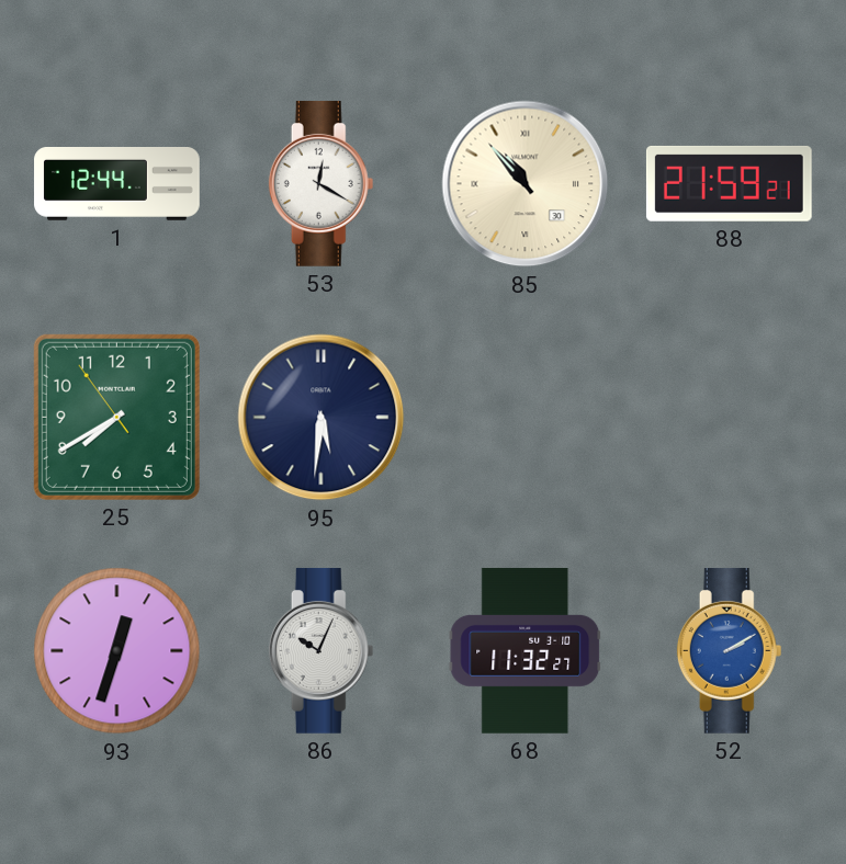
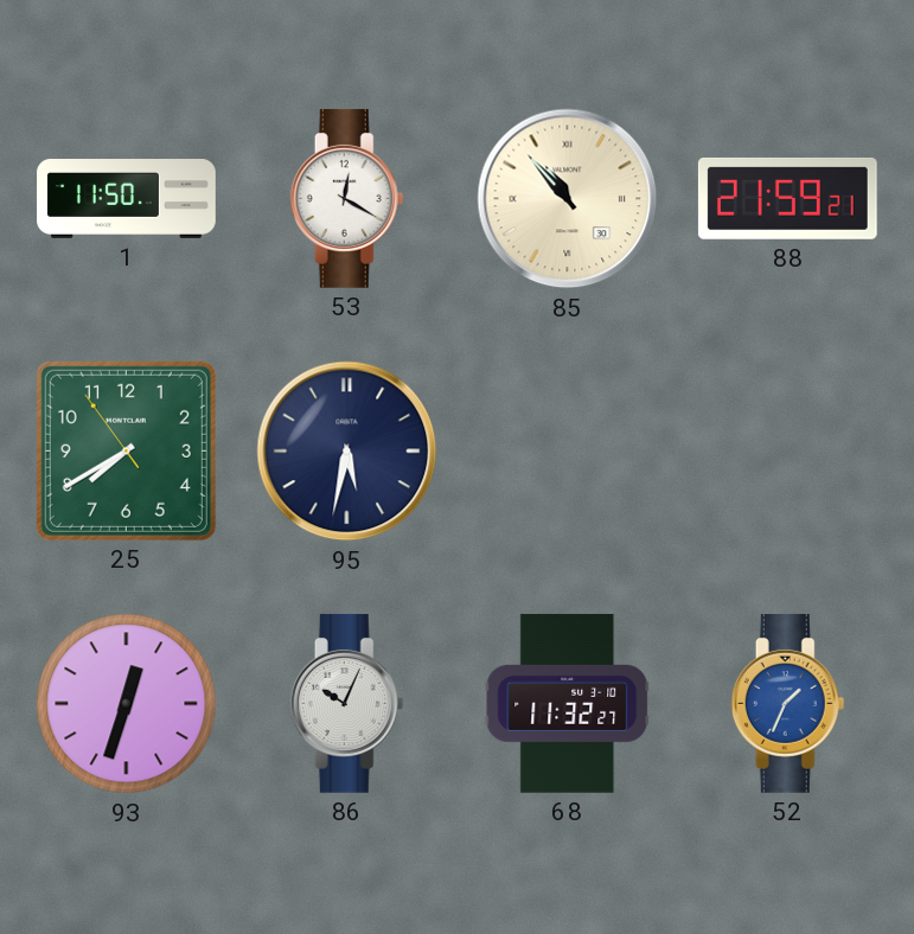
1: 12:44 -> 11:50 (127, 199)
95: 5:31 -> 5:32 (347, 452)
52: 2:10 -> 1:34 (788, 703)
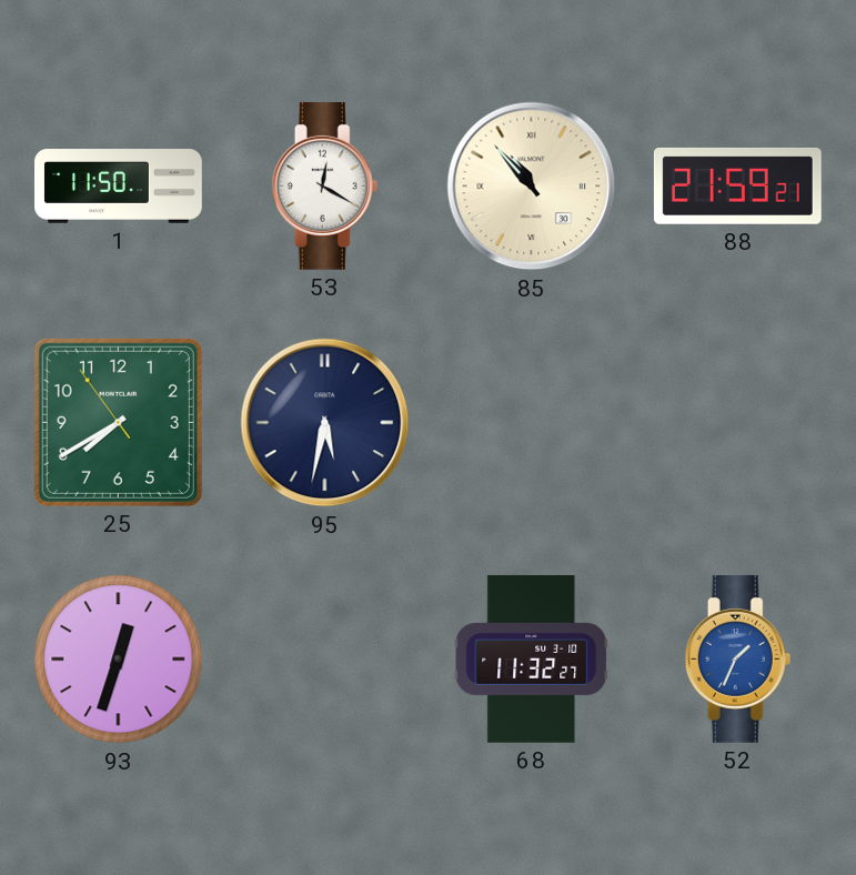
86: 10:04 -> none (347, 703)
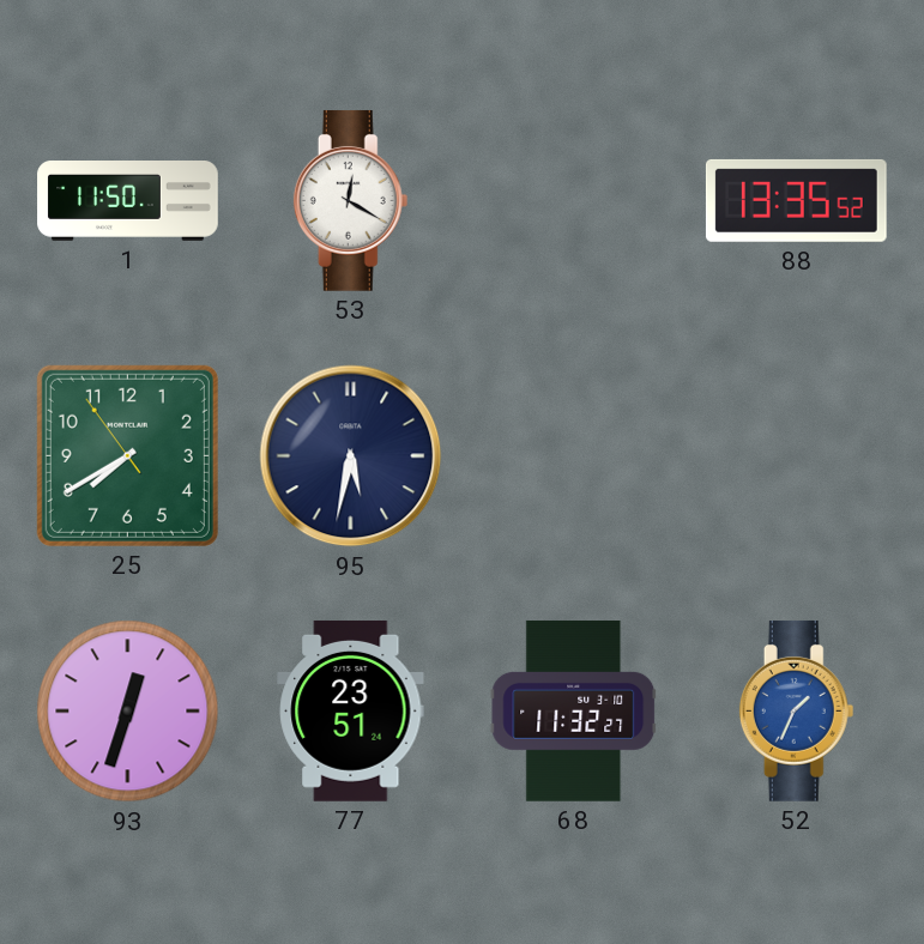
85: 10:53 -> none (532, 187)
88: 21:59 -> 13:35 (796, 200)
77: none -> 23:51 (351, 710)
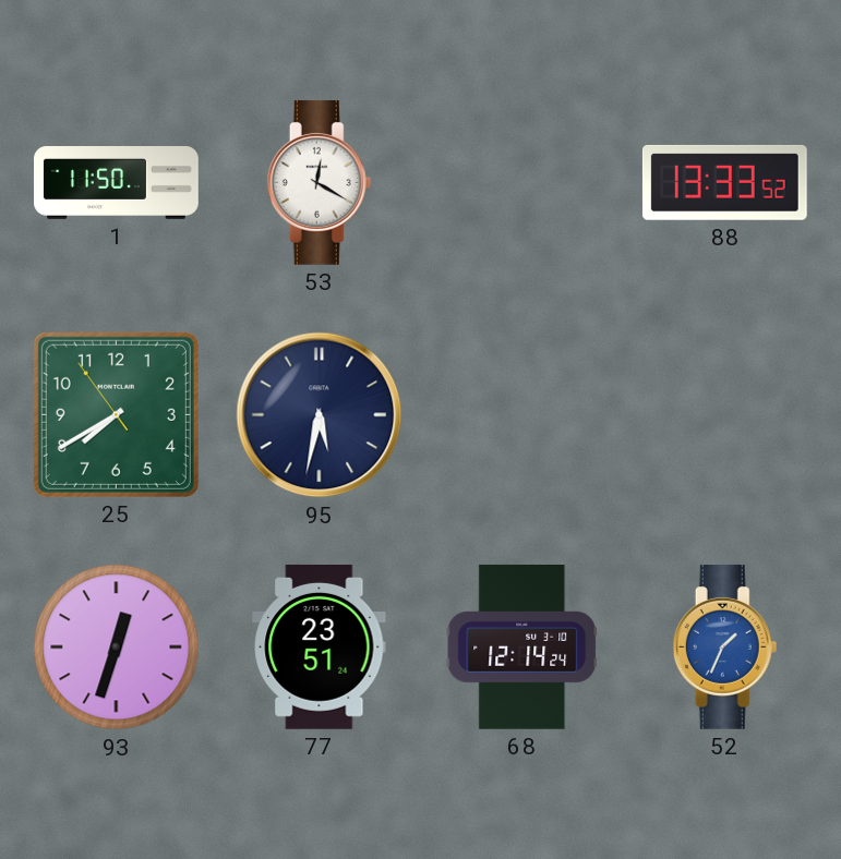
88: 13:35 -> 13:33 (724, 182)
68: 11:32 -> 12:14 (522, 646)
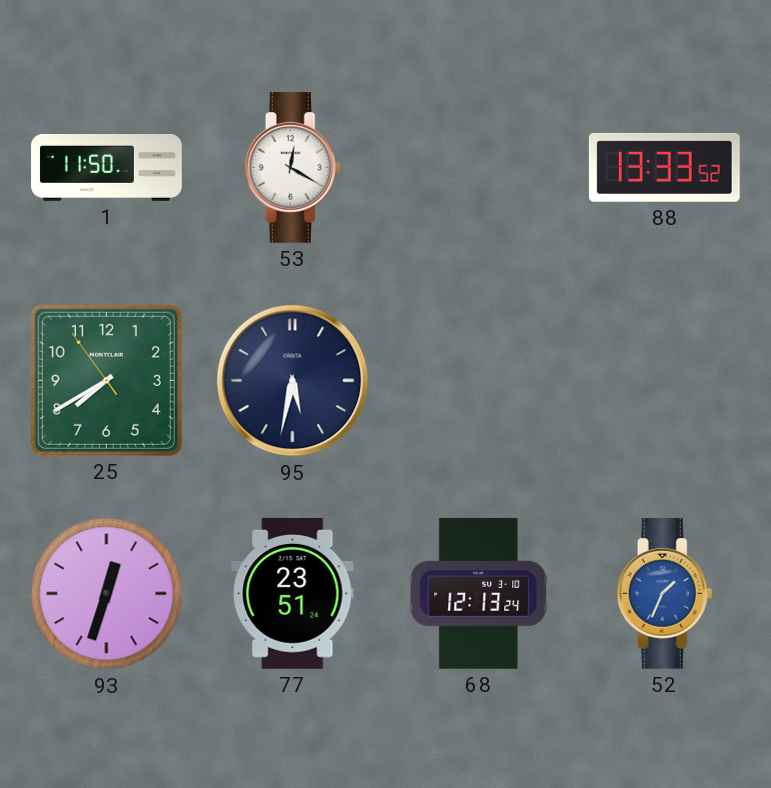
68: 12:14 -> 12:13 (479, 593)
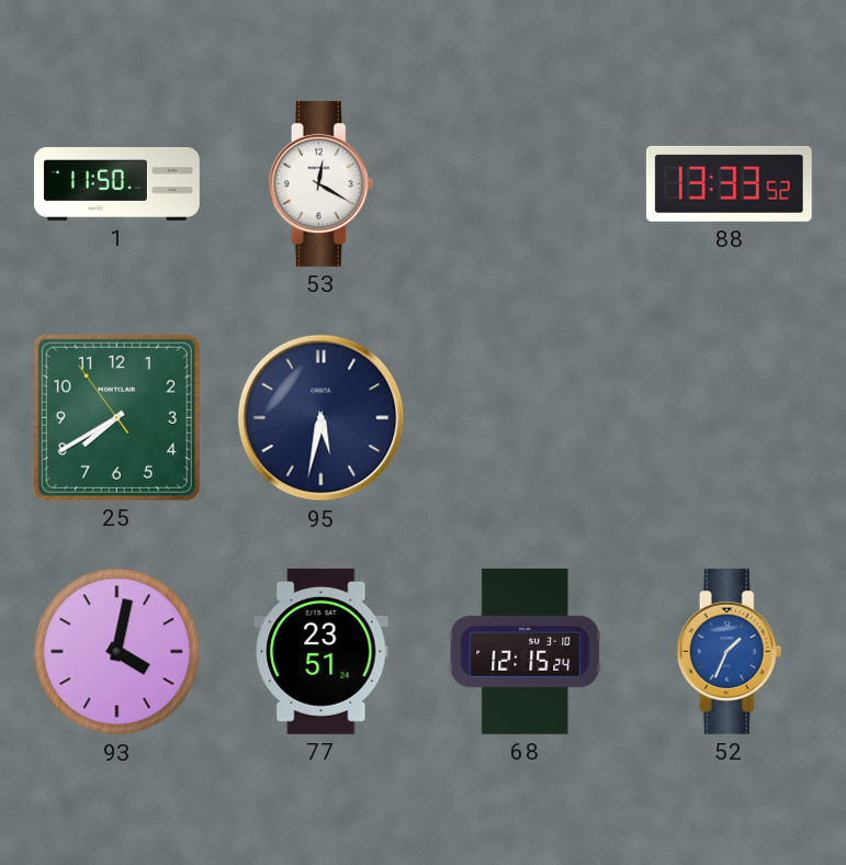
93: 12:33 -> 4:02 (117, 652)
68: 12:13 -> 12:15 (526, 651)
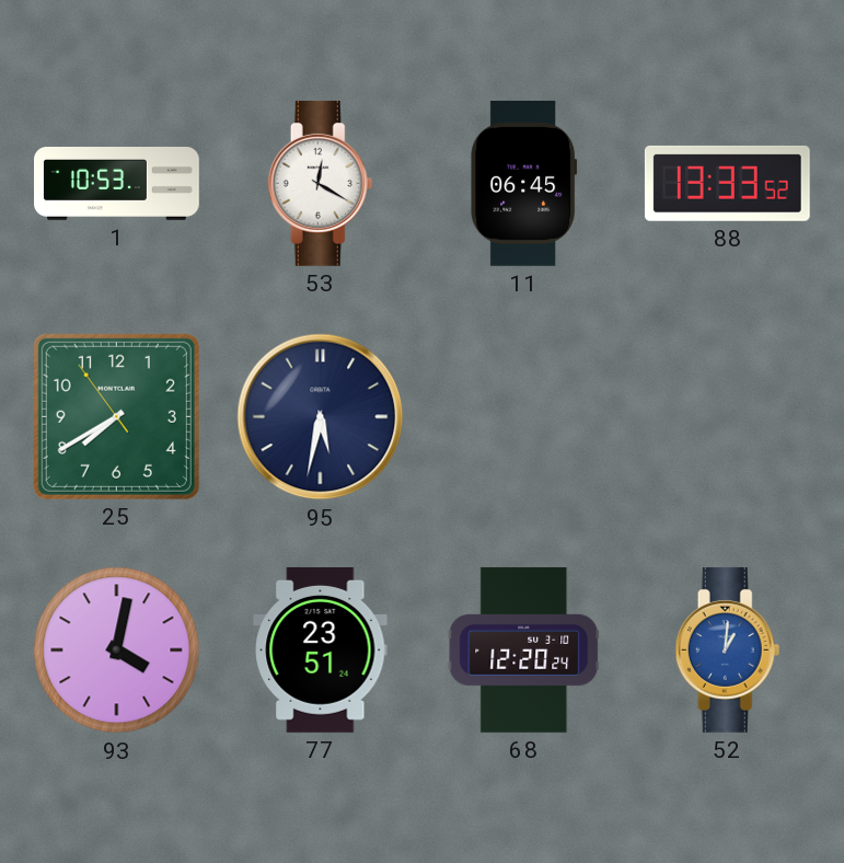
1: 11:50 -> 10:53 (117, 184)
11: none -> 06:45 (524, 183)
68: 12:15 -> 12:20 (524, 649)
52: 1:34 -> 1:01 (728, 649)
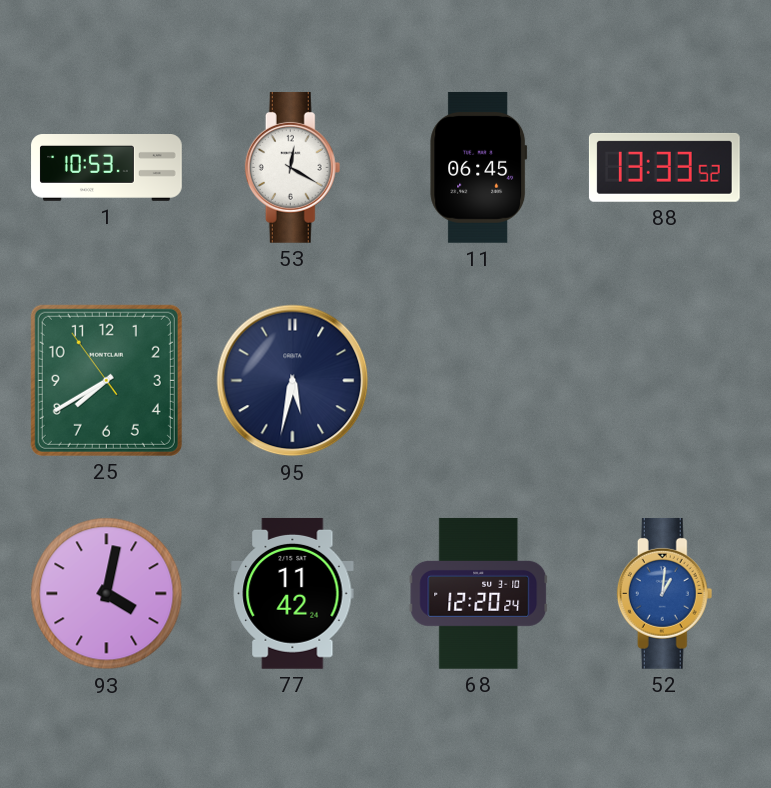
77: 23:51 -> 11:42 (293, 593)
